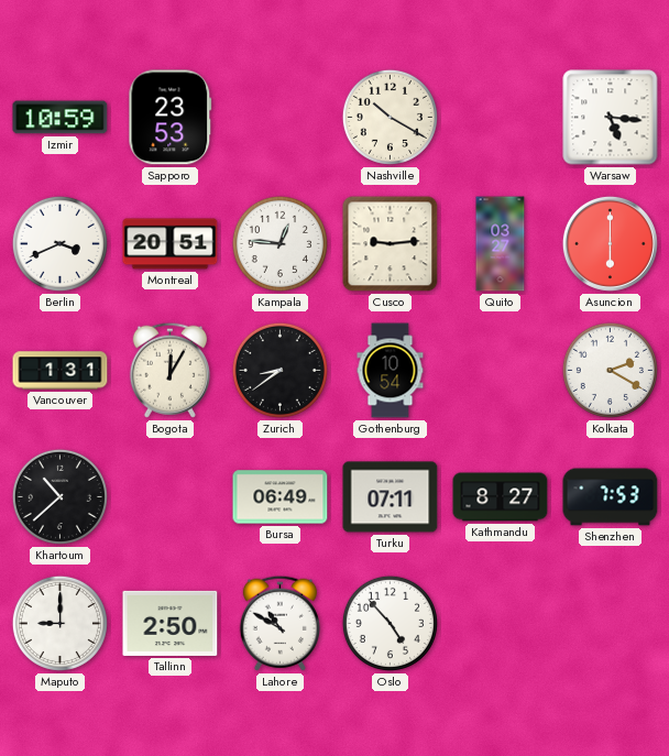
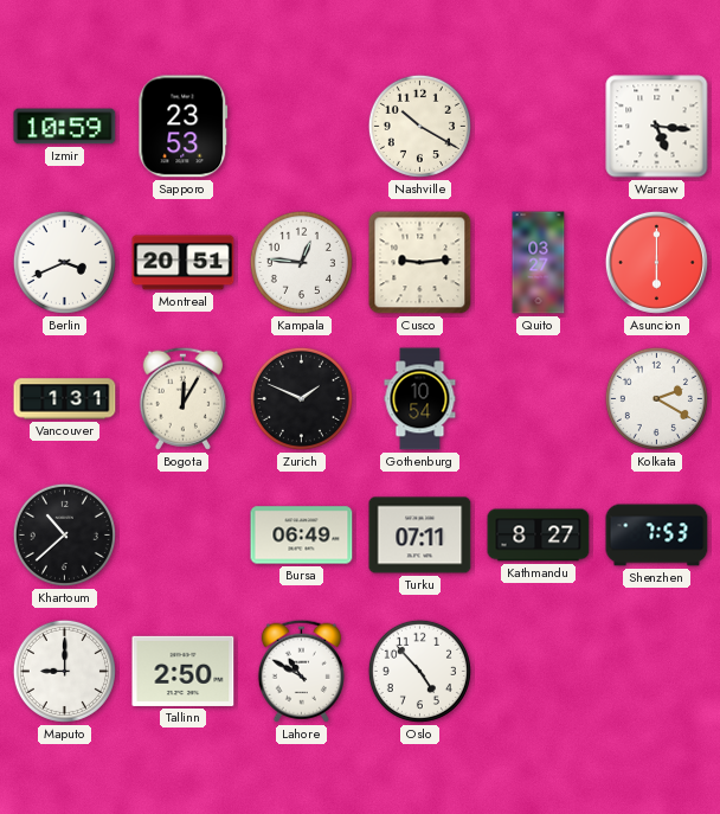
Zurich: 8:39 -> 1:49 (301, 398)
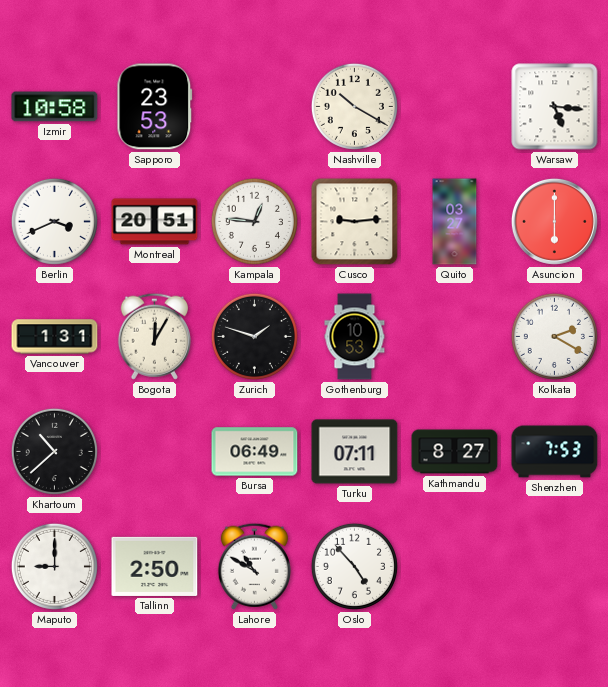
Izmir: 10:59 -> 10:58 (55, 107)
Zurich: 1:49 -> 1:48 (254, 336)
Gothenburg: 10:54 -> 10:53 (355, 337)
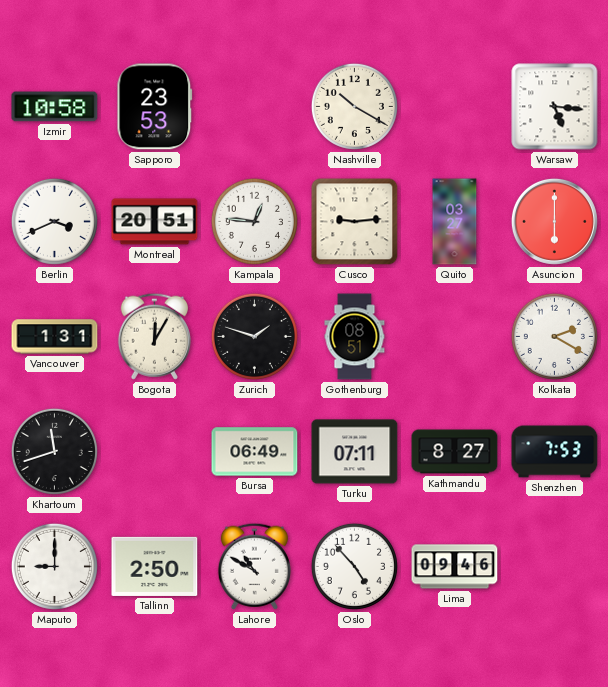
Gothenburg: 10:53 -> 08:51 (355, 337)
Khartoum: 10:38 -> 11:42 (54, 451)
Lima: none -> 09:46 (455, 567)
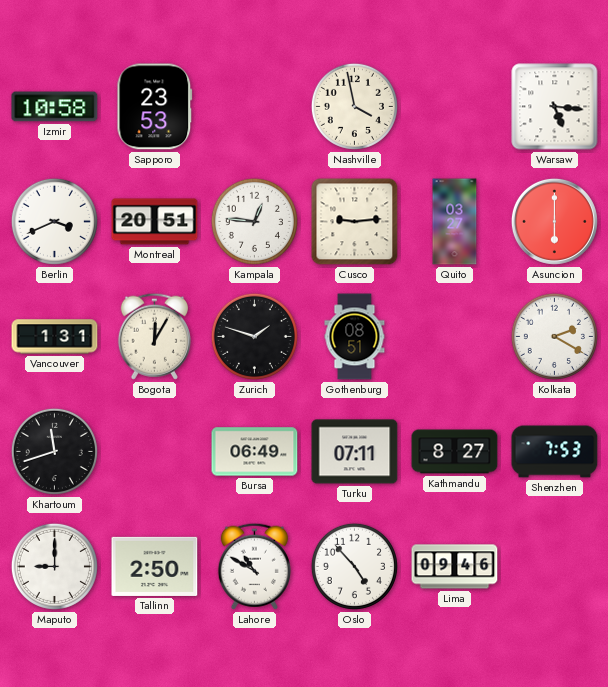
Nashville: 10:20 -> 3:58 (354, 106)
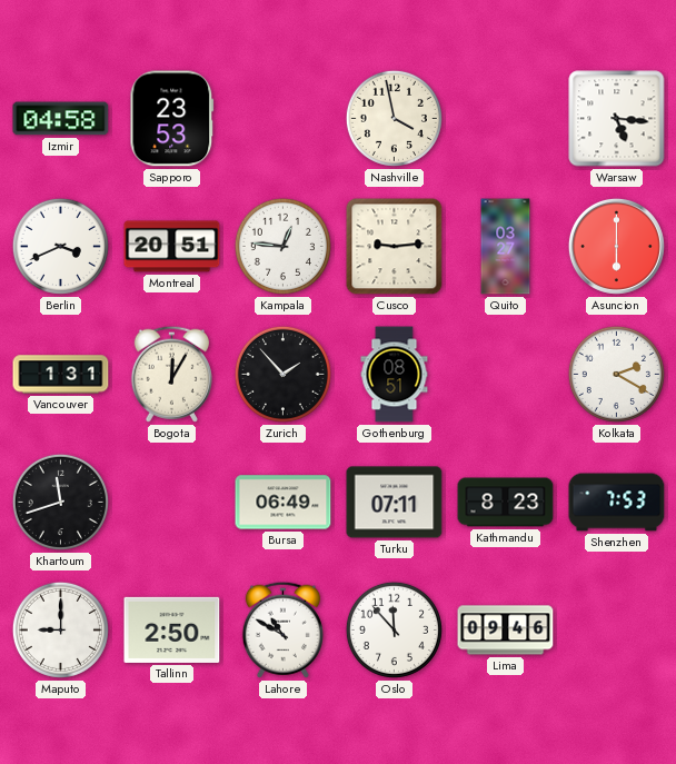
Izmir: 10:58 -> 04:58 (61, 119)
Zurich: 1:48 -> 1:53 (282, 374)
Kathmandu: 8:27 -> 8:23 (506, 503)
Oslo: 4:53 -> 11:53 (394, 629)
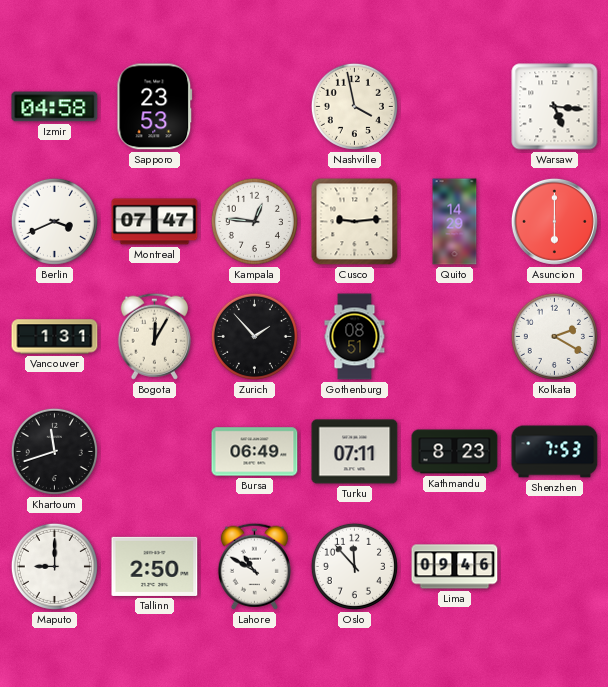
Montreal: 20:51 -> 07:47 (155, 222)
Quito: 03:27 -> 14:29 (455, 222)
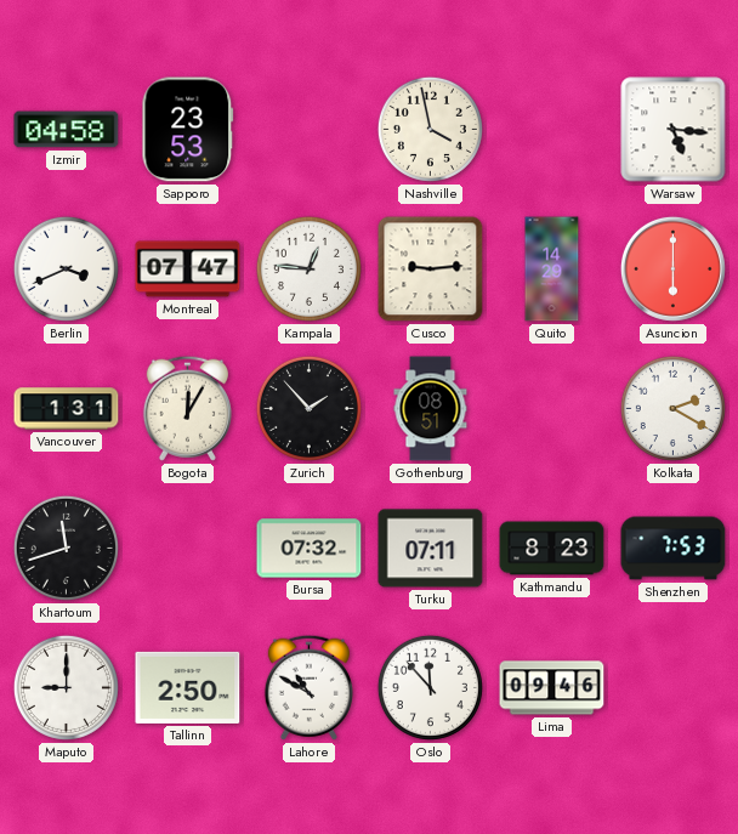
Bursa: 06:49 -> 07:32 (310, 549)
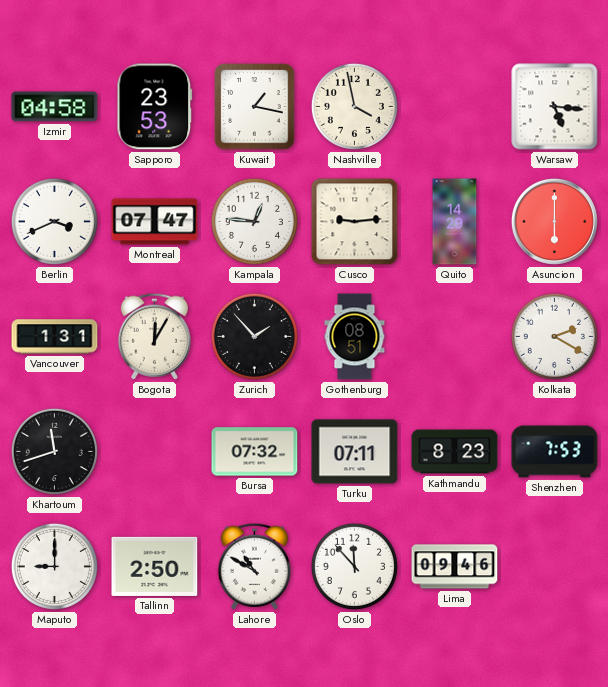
Kuwait: none -> 1:17 (255, 107)
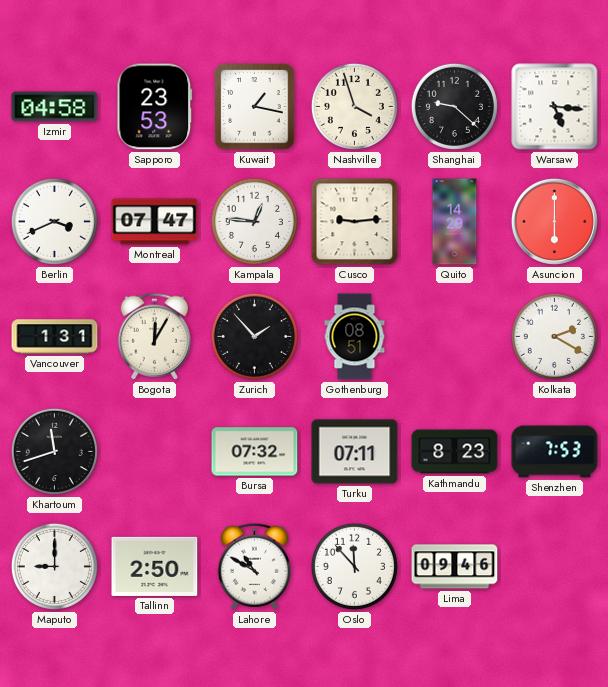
Nashville: 3:58 -> 3:57 (354, 106)
Shanghai: none -> 9:22 (454, 106)
